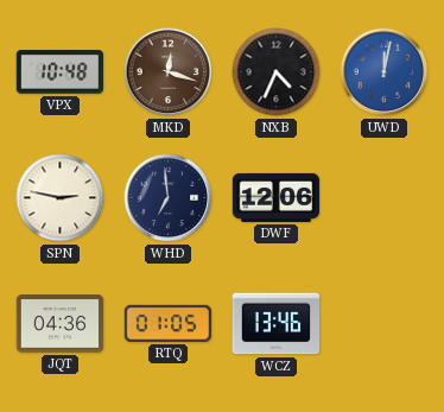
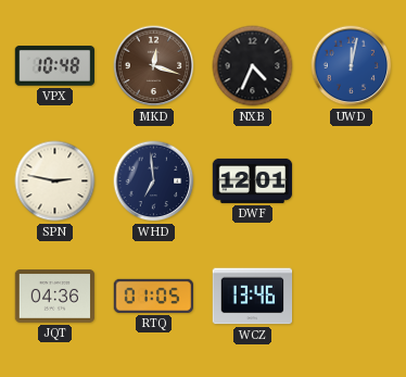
DWF: 12:06 -> 12:01 (253, 180)
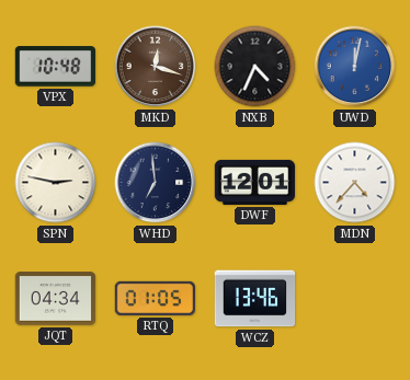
MDN: none -> 4:37 (355, 183)
JQT: 04:36 -> 04:34 (56, 299)
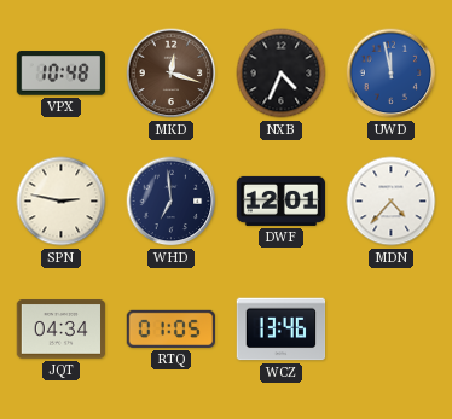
UWD: 12:02 -> 11:58 (392, 74)
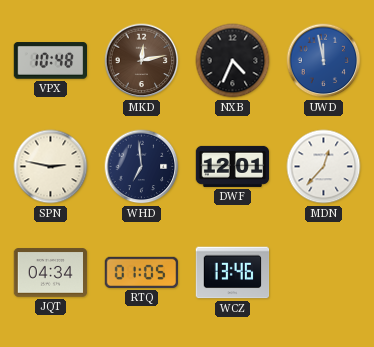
MKD: 12:18 -> 12:13 (142, 61)
MDN: 4:37 -> 12:37 (324, 167)
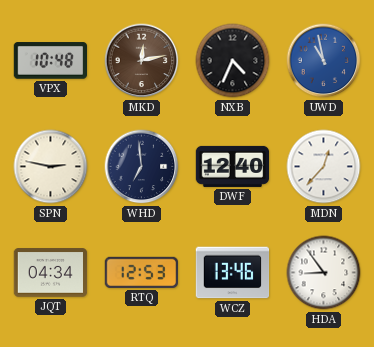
UWD: 11:58 -> 10:58 (324, 61)
DWF: 12:01 -> 12:40 (233, 166)
RTQ: 01:05 -> 12:53 (141, 272)
HDA: none -> 8:54 (324, 273)
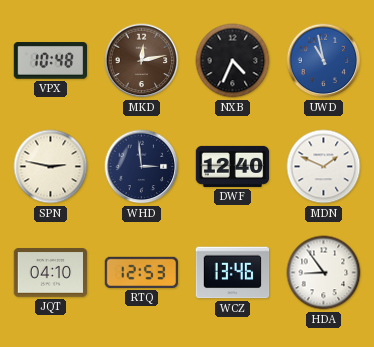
WHD: 6:59 -> 2:59 (142, 167)
MDN: 12:37 -> 1:49 (324, 167)
JQT: 04:34 -> 04:10 (51, 273)
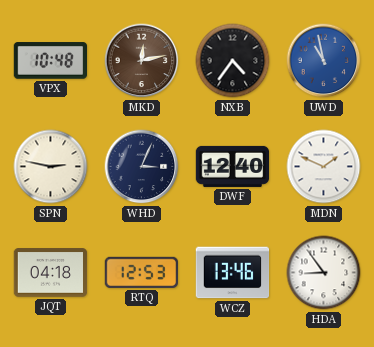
NXB: 4:34 -> 4:36 (233, 61)
WHD: 2:59 -> 3:04 (142, 167)
JQT: 04:10 -> 04:18 (51, 273)
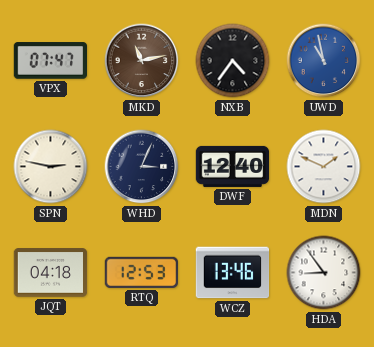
VPX: 10:48 -> 07:47 (50, 61)
MKD: 12:13 -> 11:13 (142, 61)
